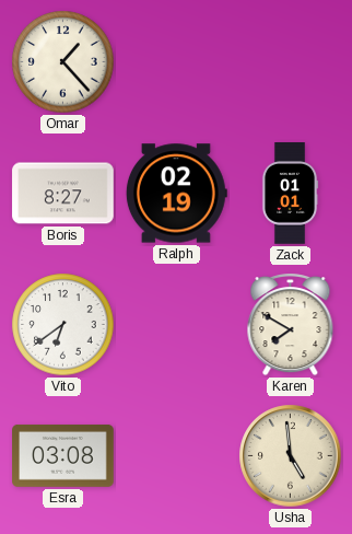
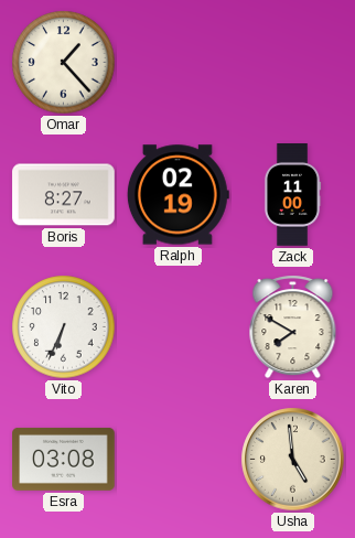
Zack: 01:01 -> 11:00 (292, 195)
Vito: 6:39 -> 6:34 (64, 327)
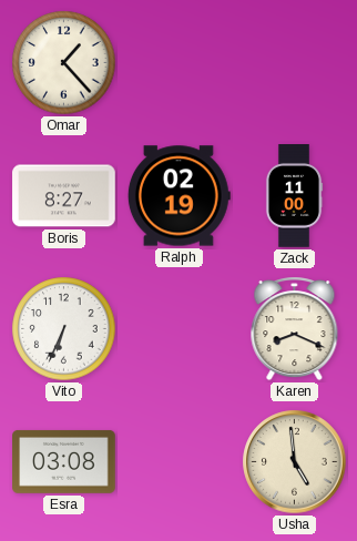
Karen: 7:50 -> 8:19 (295, 329)
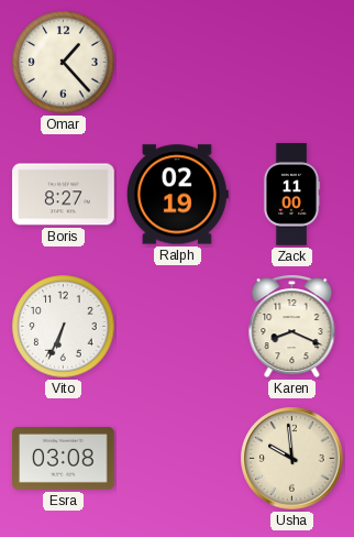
Usha: 4:59 -> 9:59 (292, 459)
